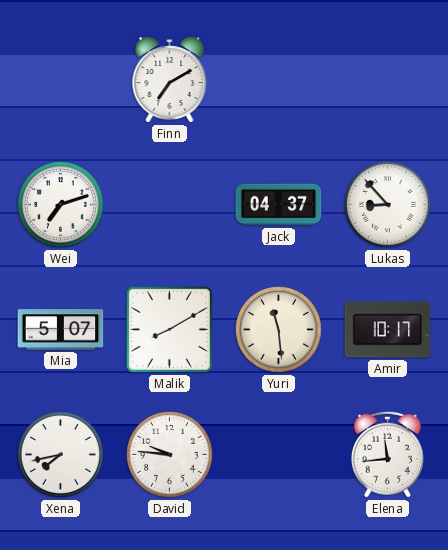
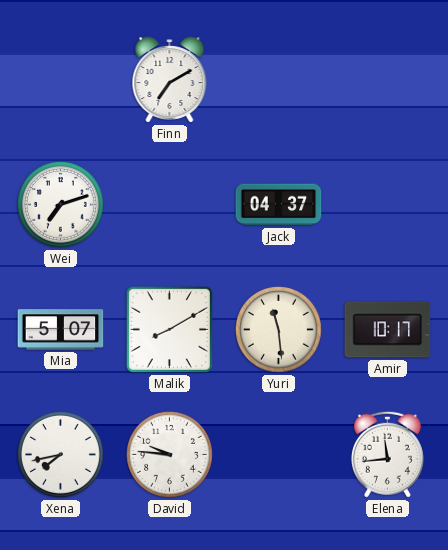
Lukas: 8:53 -> none (388, 205)
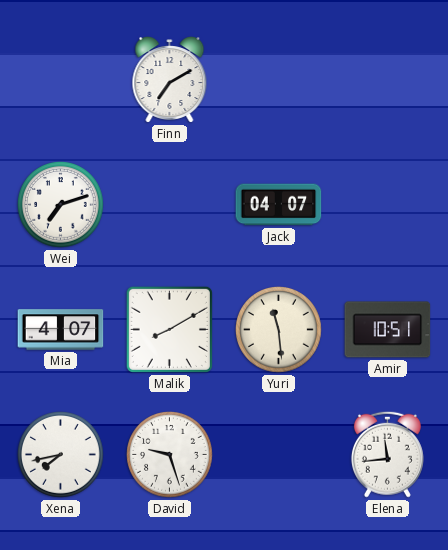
Jack: 04:37 -> 04:07 (279, 205)
Mia: 5:07 -> 4:07 (61, 330)
Amir: 10:17 -> 10:51 (388, 330)
David: 9:46 -> 9:27 (170, 455)
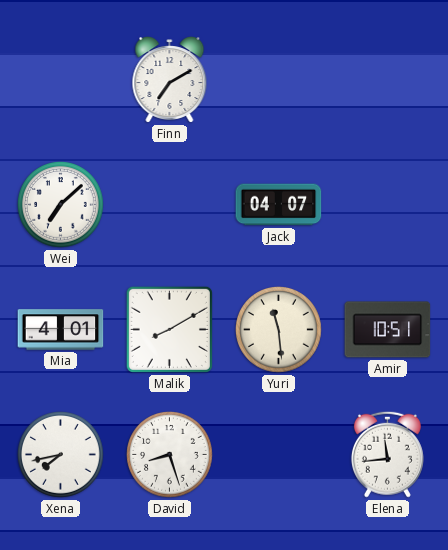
Wei: 7:12 -> 7:08 (61, 205)
Mia: 4:07 -> 4:01 (61, 330)
David: 9:27 -> 8:27 (170, 455)
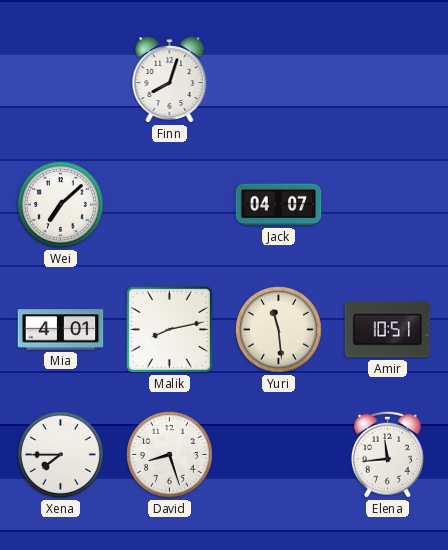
Finn: 7:10 -> 8:03 (170, 80)
Malik: 8:10 -> 8:13 (169, 329)
Xena: 7:43 -> 7:45 (61, 455)
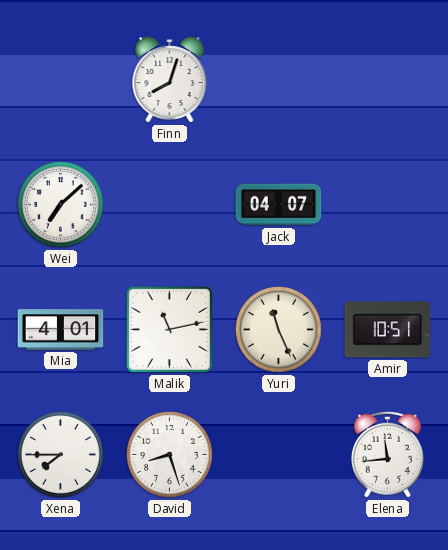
Malik: 8:13 -> 11:13 (169, 329)
Yuri: 11:29 -> 11:26 (279, 330)
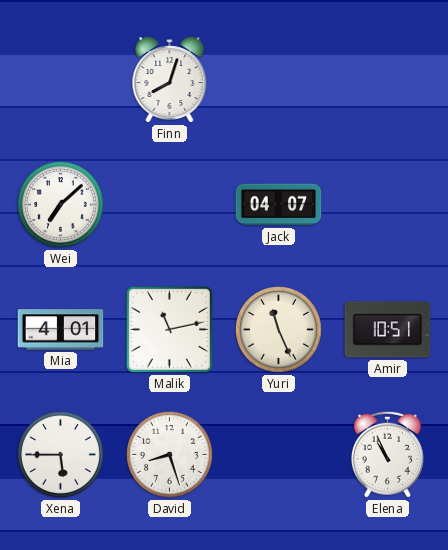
Xena: 7:45 -> 5:45 (61, 455)
Elena: 11:44 -> 10:56 (387, 454)
